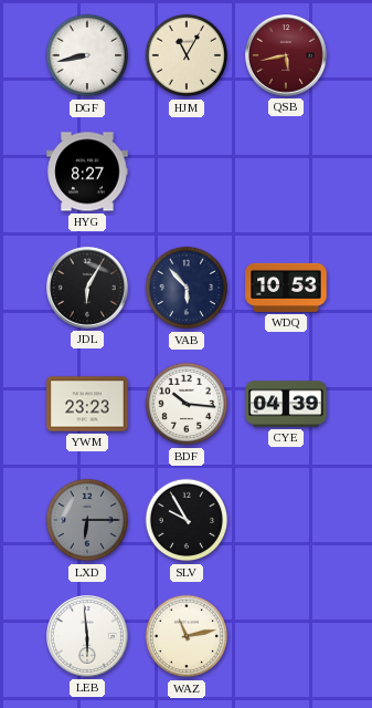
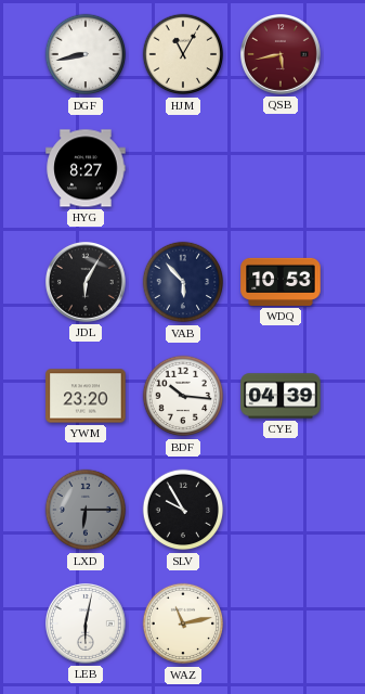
YWM: 23:23 -> 23:20 (86, 396)
LEB: 5:59 -> 6:02 (87, 625)
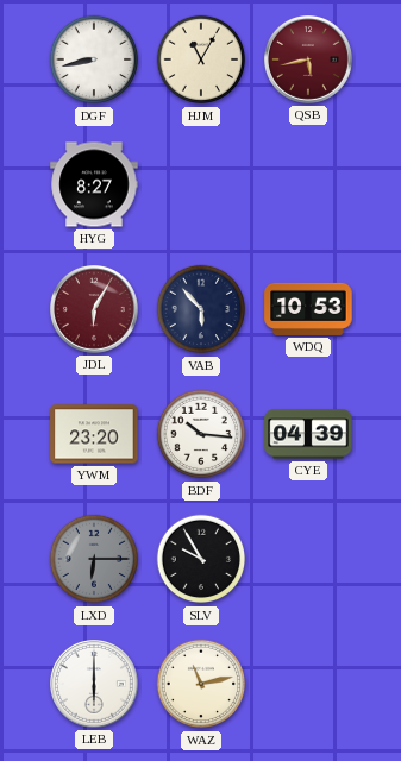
JDL dial: black -> burgundy (95, 310)
LEB: 6:02 -> 6:00 (95, 685)
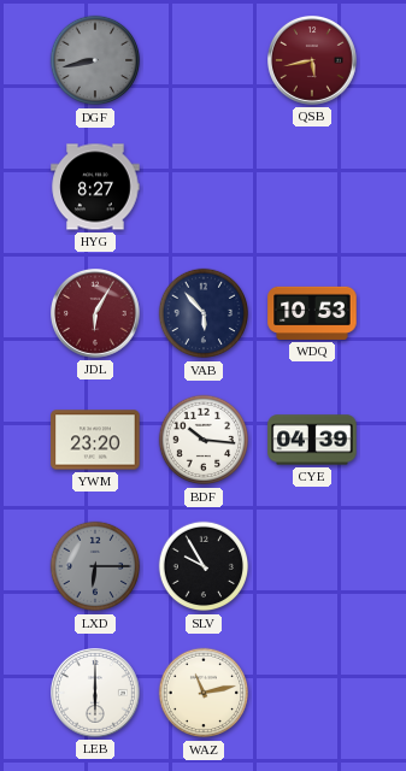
DGF dial: white -> grey (95, 60)
HJM: 11:05 -> none (201, 59)
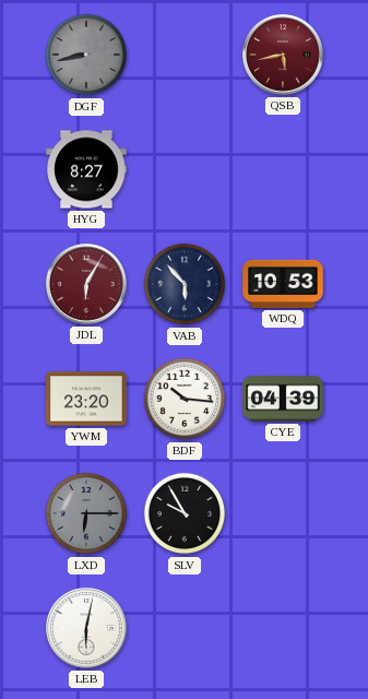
LEB: 6:00 -> 6:02 (87, 629)
WAZ: 11:13 -> none (204, 693)
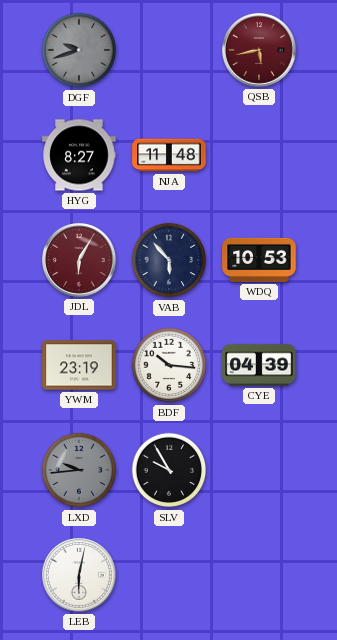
DGF: 8:43 -> 9:42 (79, 50)
NJA: none -> 11:48 (169, 155)
YWM: 23:20 -> 23:19 (79, 365)
LXD: 6:15 -> 9:44 (79, 470)
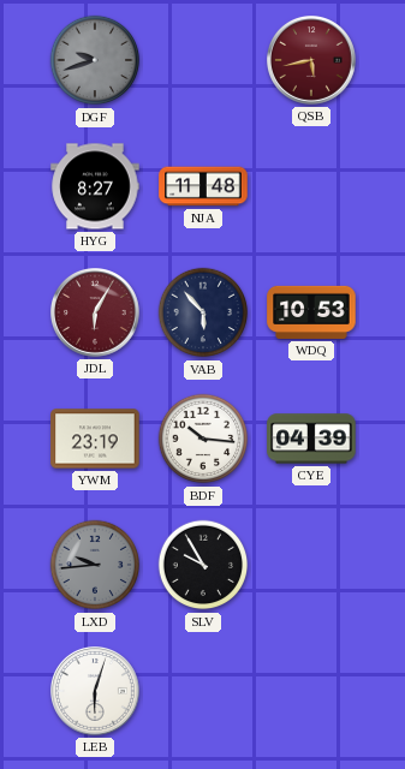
LEB: 6:02 -> 6:03 (96, 692)
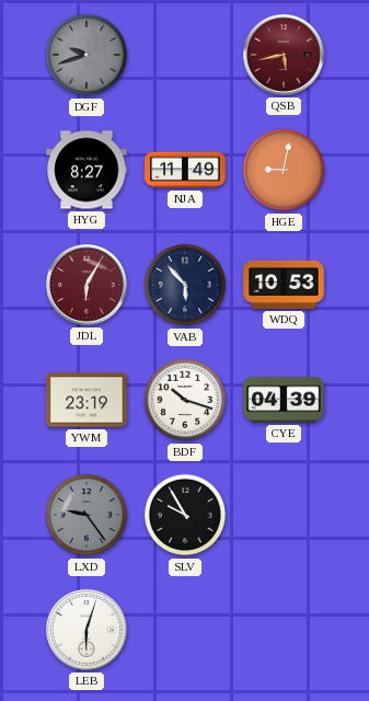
NJA: 11:48 -> 11:49 (185, 170)
HGE: none -> 9:02 (284, 170)
BDF: 10:16 -> 10:18 (185, 400)
LXD: 9:44 -> 9:24 (87, 515)
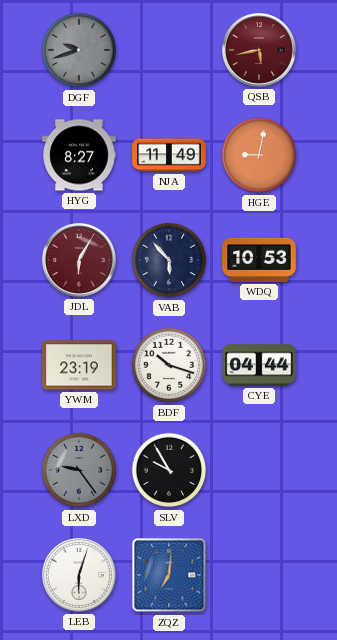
CYE: 04:39 -> 04:44 (259, 365)
ZQZ: none -> 7:01 (169, 575)
